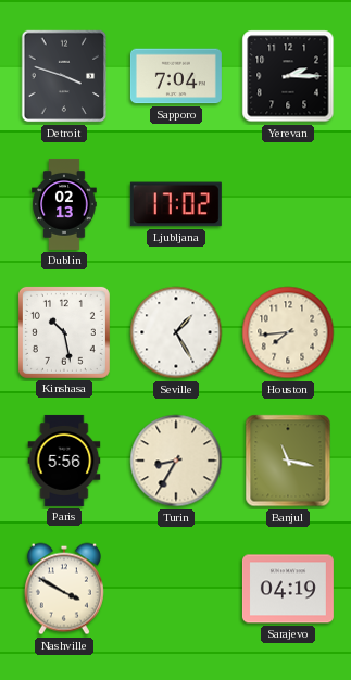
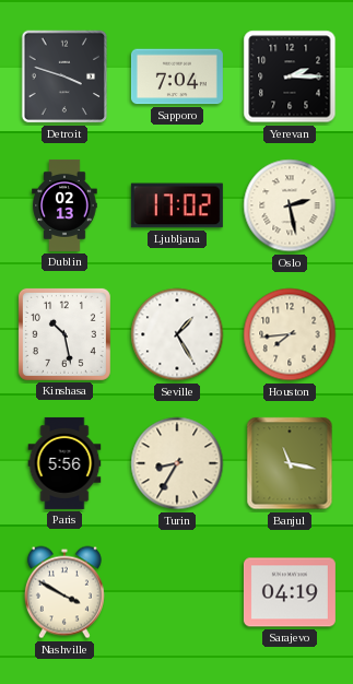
Oslo: none -> 2:28 (290, 205)
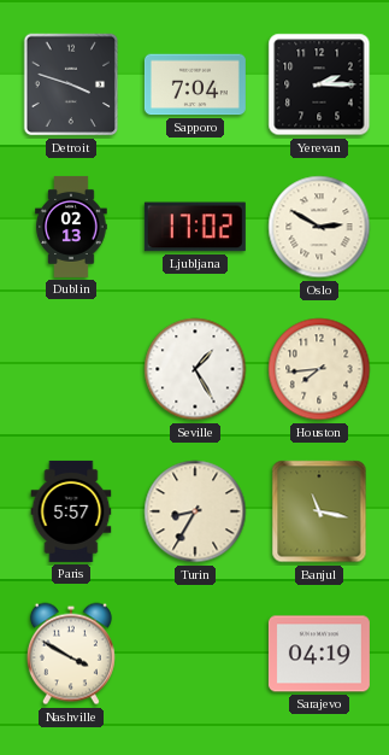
Oslo: 2:28 -> 2:50 (319, 227)
Kinshasa: 10:28 -> none (64, 334)
Paris: 5:56 -> 5:57 (71, 511)
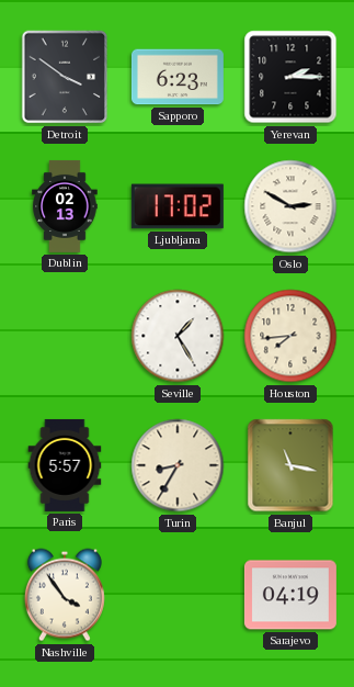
Detroit: 3:48 -> 3:51 (65, 77)
Sapporo: 7:04 -> 6:23 (178, 77)
Nashville: 3:50 -> 3:54 (65, 595)
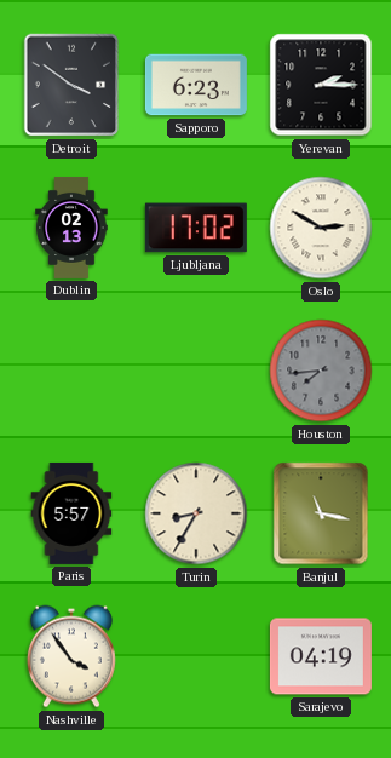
Seville: 1:25 -> none (178, 336)
Houston dial: cream -> grey (321, 371)
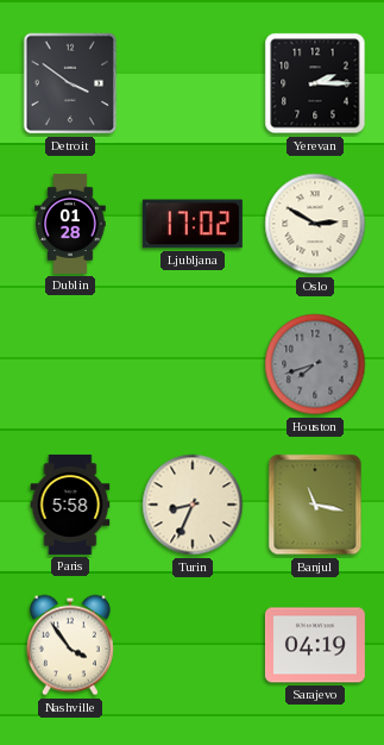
Sapporo: 6:23 -> none (196, 85)
Dublin: 02:13 -> 01:28 (70, 224)
Houston: 7:44 -> 7:42 (315, 364)
Paris: 5:57 -> 5:58 (70, 505)
Turin: 8:35 -> 8:34 (193, 505)
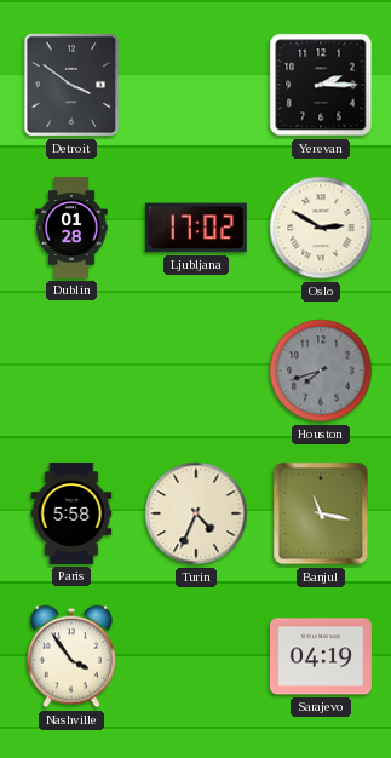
Turin: 8:34 -> 4:34 (196, 513)
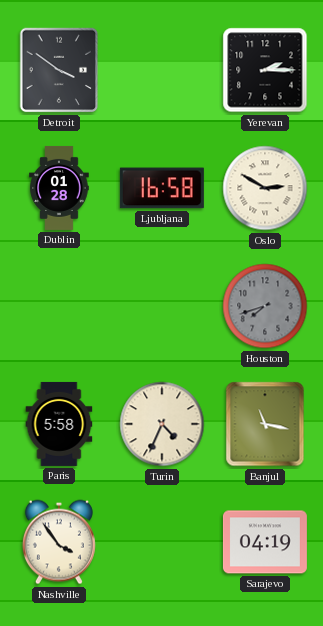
Ljubljana: 17:02 -> 16:58 (162, 188)
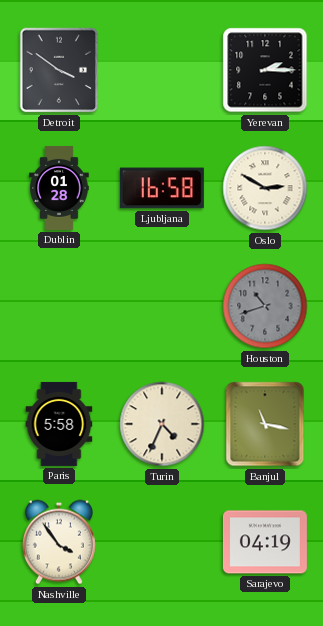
Houston: 7:42 -> 10:42 (265, 306)
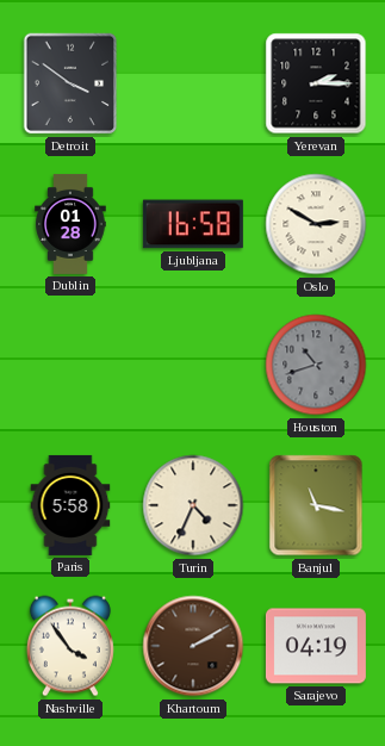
Khartoum: none -> 2:10 (193, 646)
